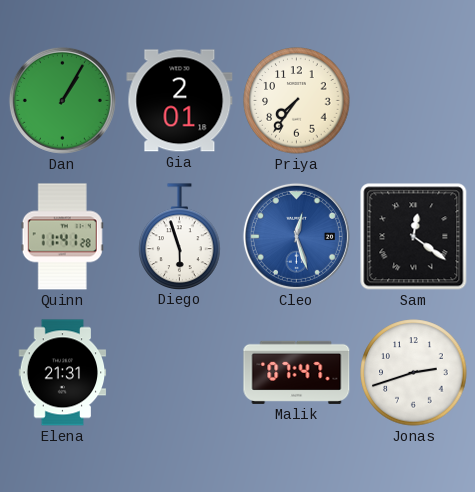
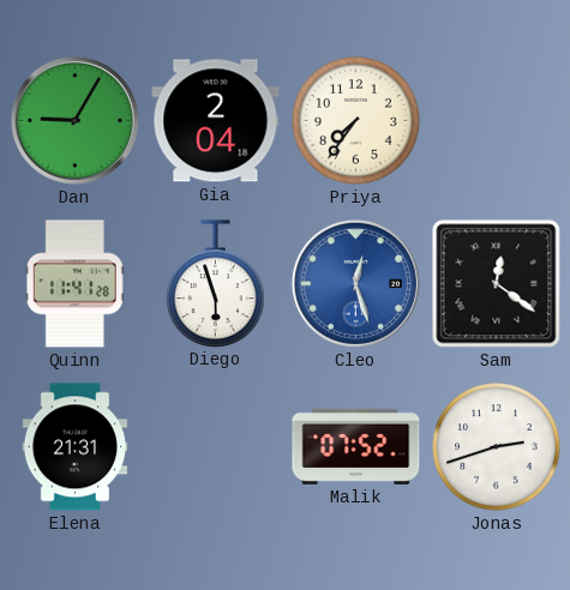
Dan: 1:05 -> 9:05 (74, 120)
Gia: 2:01 -> 2:04 (216, 121)
Malik: 07:47 -> 07:52 (356, 446)
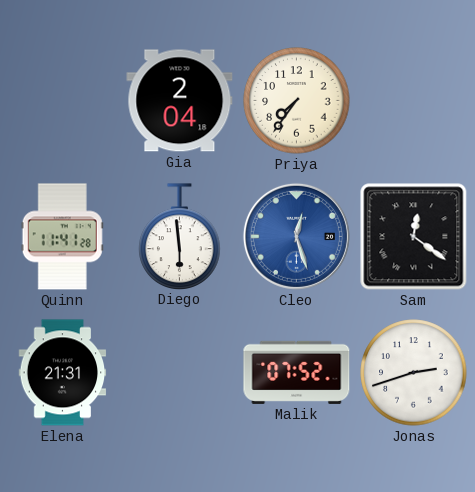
Dan: 9:05 -> none (74, 120)
Diego: 5:57 -> 5:59 (180, 236)
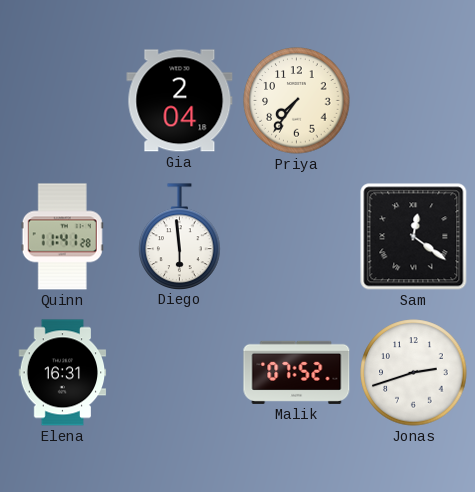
Cleo: 12:27 -> none (296, 236)
Elena: 21:31 -> 16:31 (63, 373)
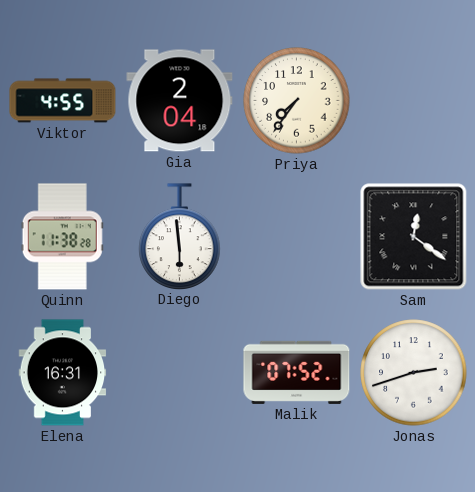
Viktor: none -> 4:55 (63, 101)
Quinn: 11:41 -> 11:38 (62, 237)
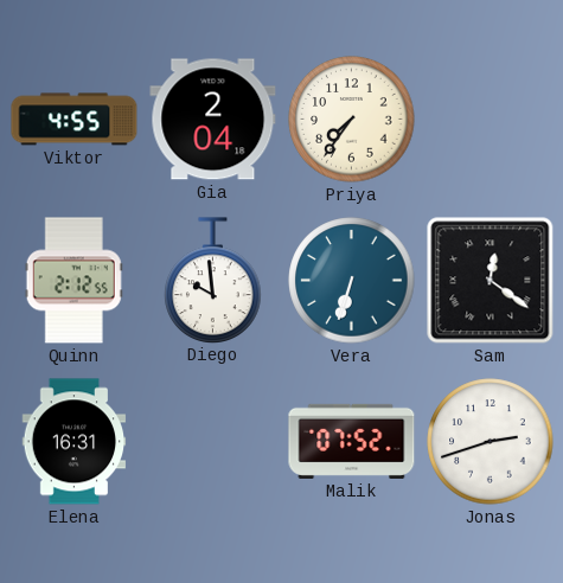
Quinn: 11:38 -> 2:12 (73, 281)
Diego: 5:59 -> 9:59 (213, 280)
Vera: none -> 6:33 (352, 281)
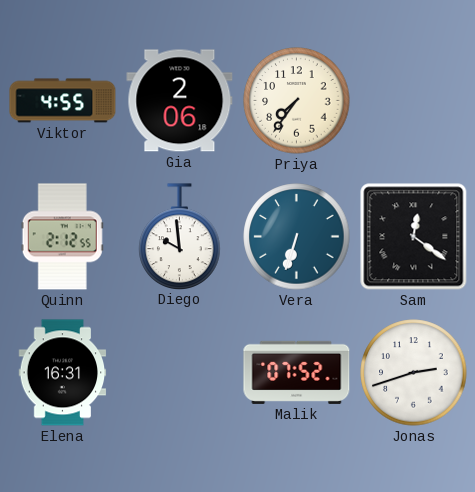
Gia: 2:04 -> 2:06 (180, 101)
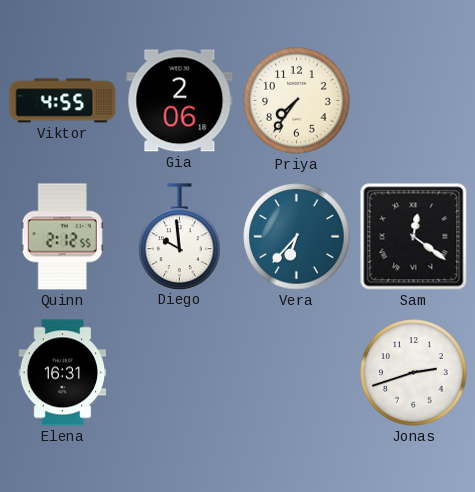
Vera: 6:33 -> 6:37 (297, 237)
Malik: 07:52 -> none (297, 372)
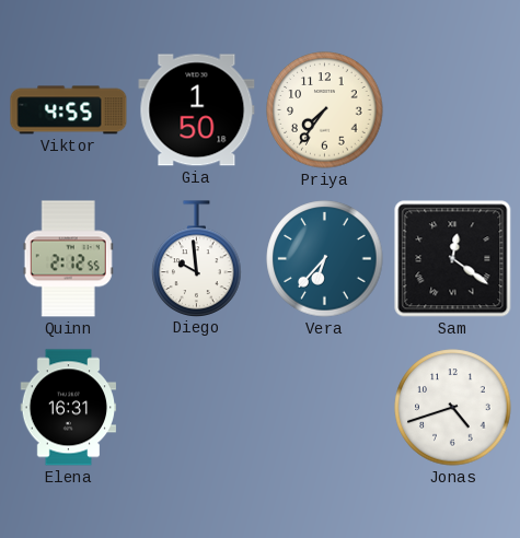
Gia: 2:06 -> 1:50 (197, 110)
Jonas: 2:42 -> 4:42 (453, 408)
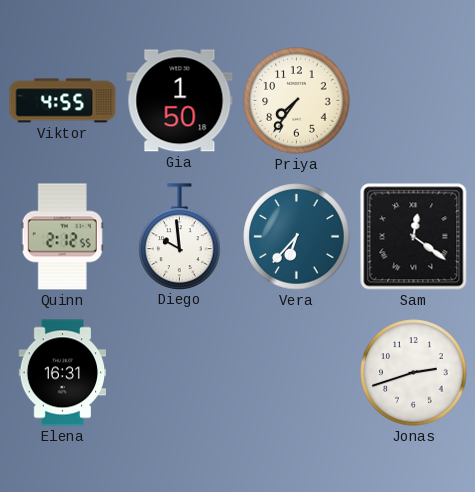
Jonas: 4:42 -> 2:42 (414, 373)
